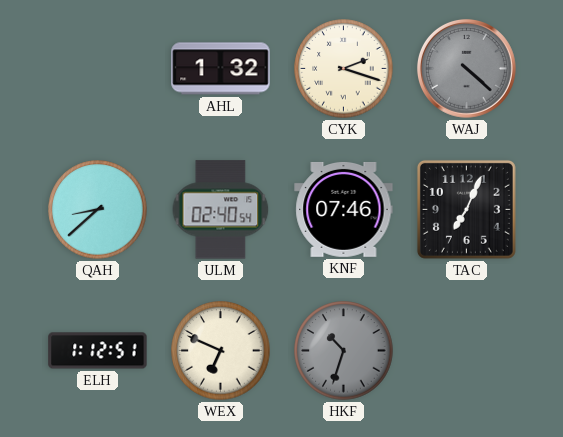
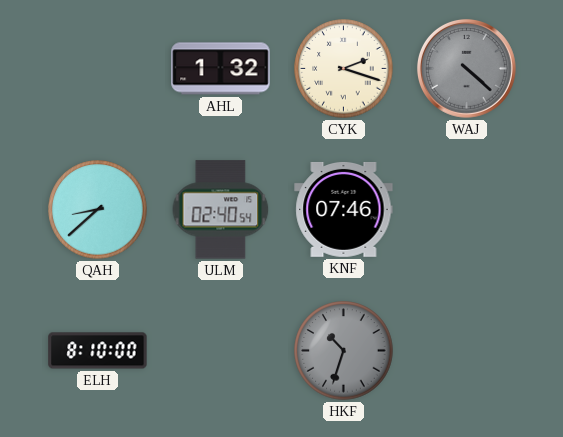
TAC: 7:04 -> none (466, 209)
ELH: 1:12 -> 8:10 (98, 351)
WEX: 6:49 -> none (221, 351)
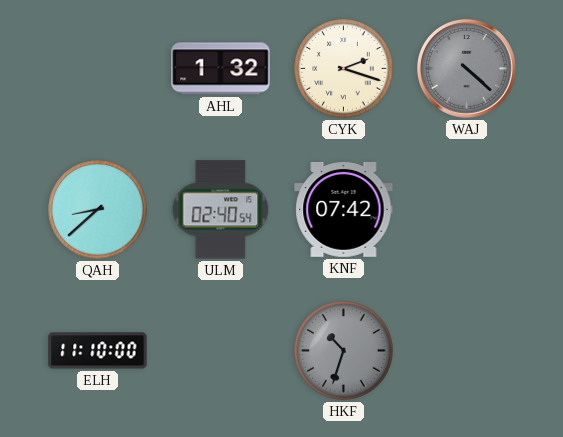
KNF: 07:46 -> 07:42 (344, 209)
ELH: 8:10 -> 11:10 (98, 351)
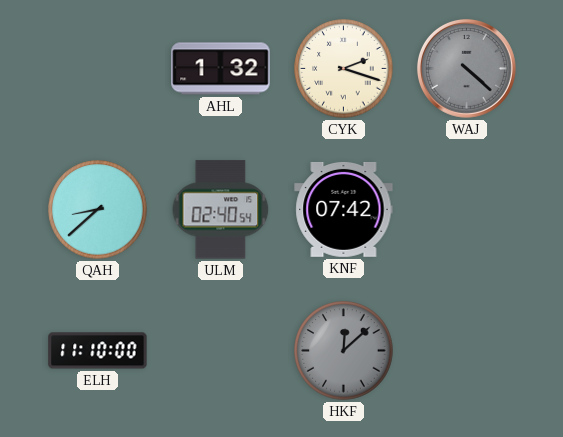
HKF: 10:33 -> 12:08 (344, 351)
